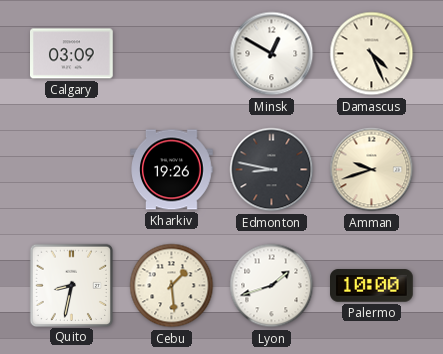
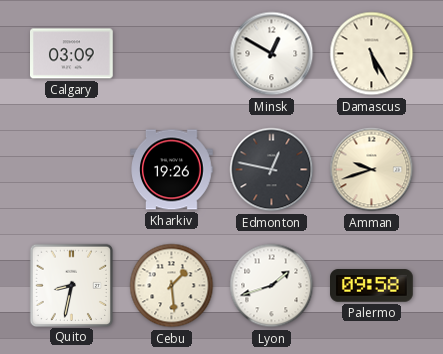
Damascus: 4:26 -> 5:25 (372, 54)
Edmonton: 8:47 -> 12:47 (272, 170)
Palermo: 10:00 -> 09:58 (372, 286)
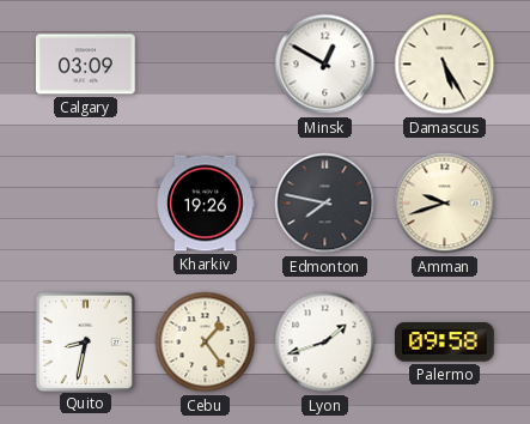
Edmonton: 12:47 -> 7:47 (325, 204)
Cebu: 1:29 -> 1:24 (206, 343)
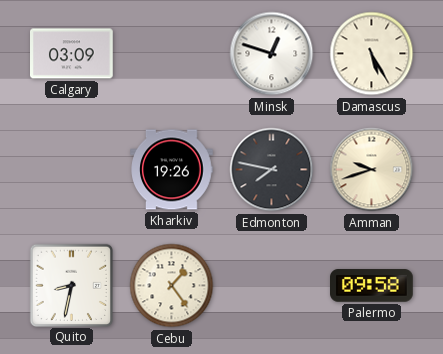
Minsk: 12:50 -> 12:48 (272, 54)
Lyon: 1:42 -> none (325, 343)
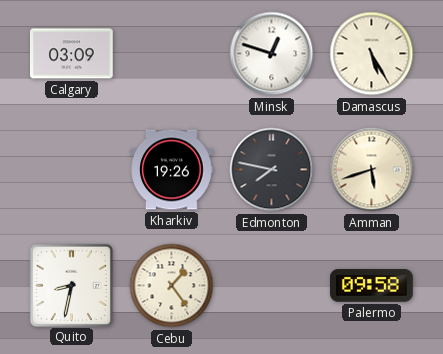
Amman: 9:42 -> 5:42 (372, 170)
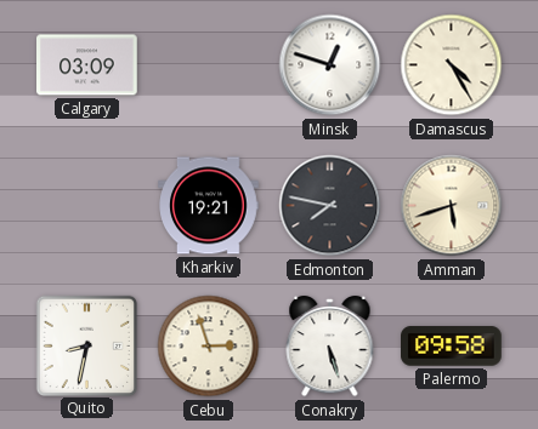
Damascus: 5:25 -> 4:25 (452, 65)
Kharkiv: 19:26 -> 19:21 (209, 206)
Cebu: 1:24 -> 2:57 (209, 347)
Conakry: none -> 5:27 (330, 347)
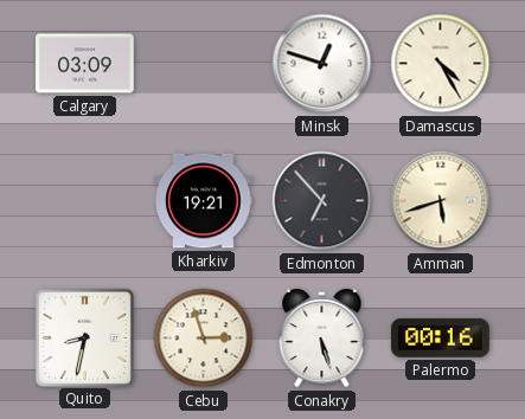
Edmonton: 7:47 -> 6:53 (322, 201)
Palermo: 09:58 -> 00:16 (441, 339)
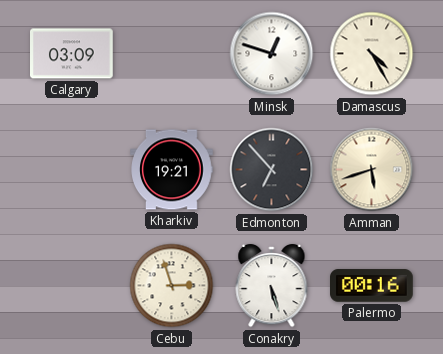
Quito: 8:32 -> none (84, 337)
